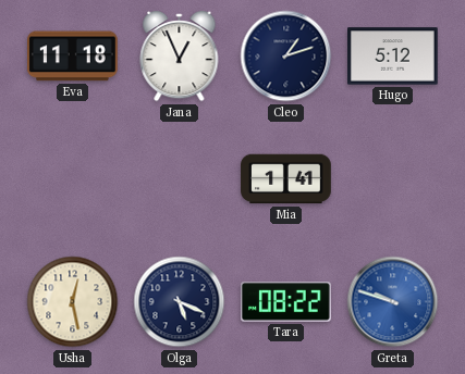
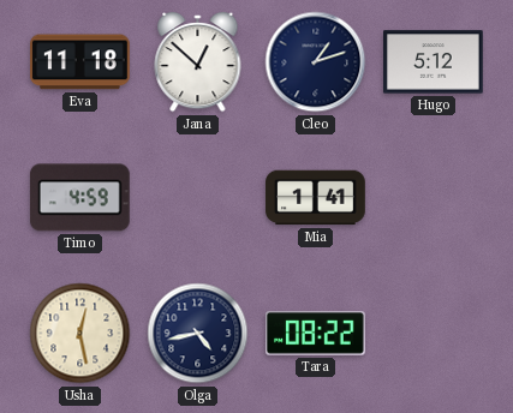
Jana: 12:56 -> 12:52 (198, 62)
Timo: none -> 4:59 (79, 198)
Olga: 5:19 -> 4:43 (198, 334)
Greta: 9:48 -> none (393, 302)
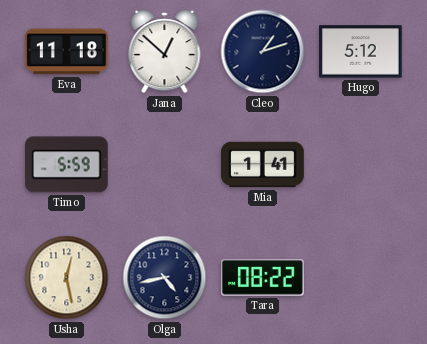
Timo: 4:59 -> 5:59 (66, 165)
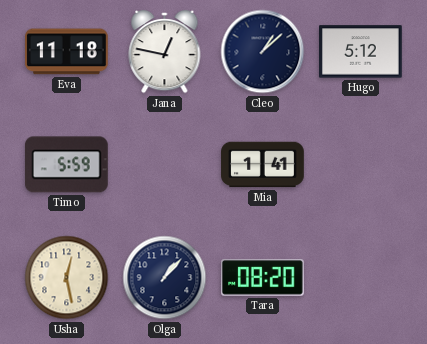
Jana: 12:52 -> 12:47 (165, 52)
Cleo: 1:12 -> 1:08 (263, 52)
Olga: 4:43 -> 1:07 (165, 278)
Tara: 08:22 -> 08:20 (263, 278)
